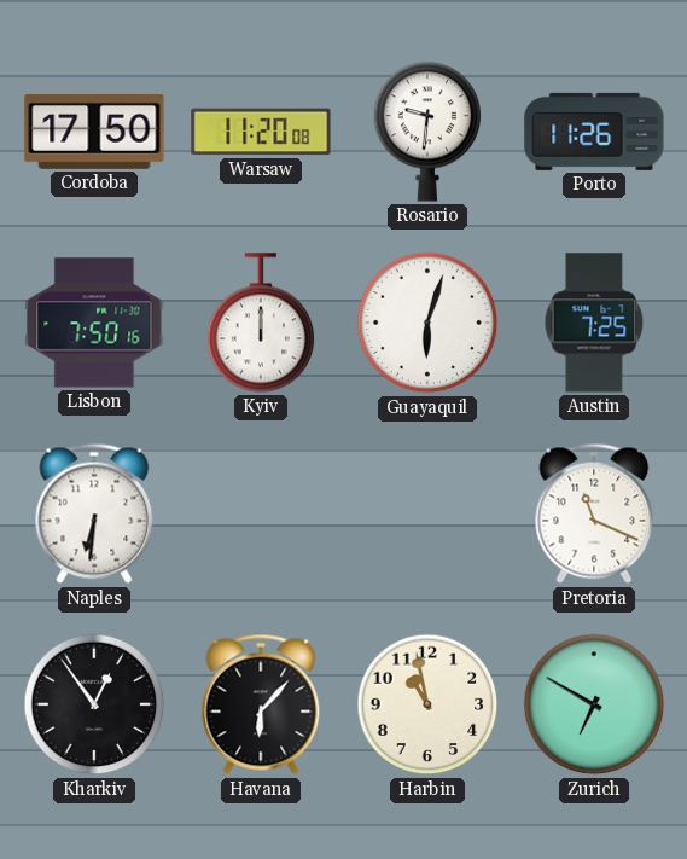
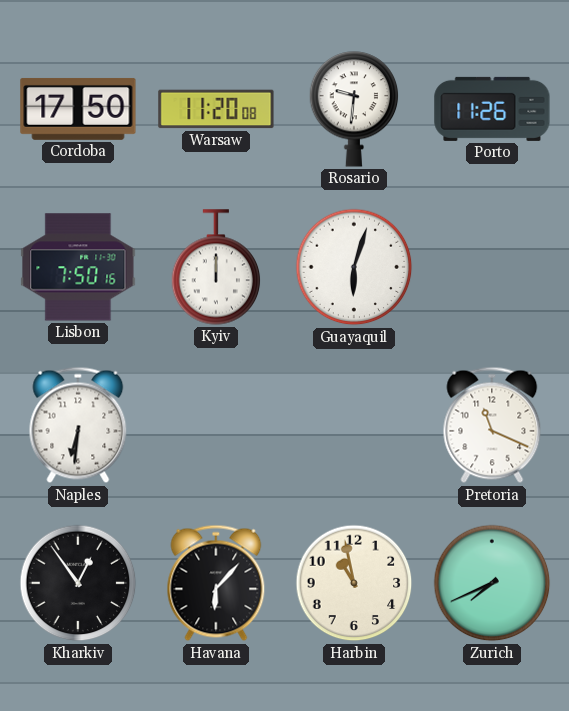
Austin: 7:25 -> none (594, 323)
Zurich: 6:50 -> 7:41 (492, 583)
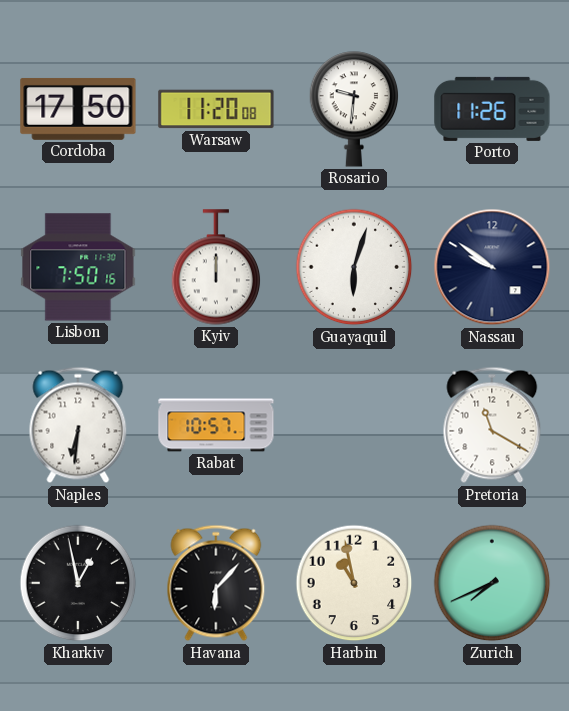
Nassau: none -> 9:51 (492, 267)
Rabat: none -> 10:57 (216, 425)
Pretoria: 11:19 -> 11:20 (492, 425)
Kharkiv: 12:54 -> 12:58 (78, 583)
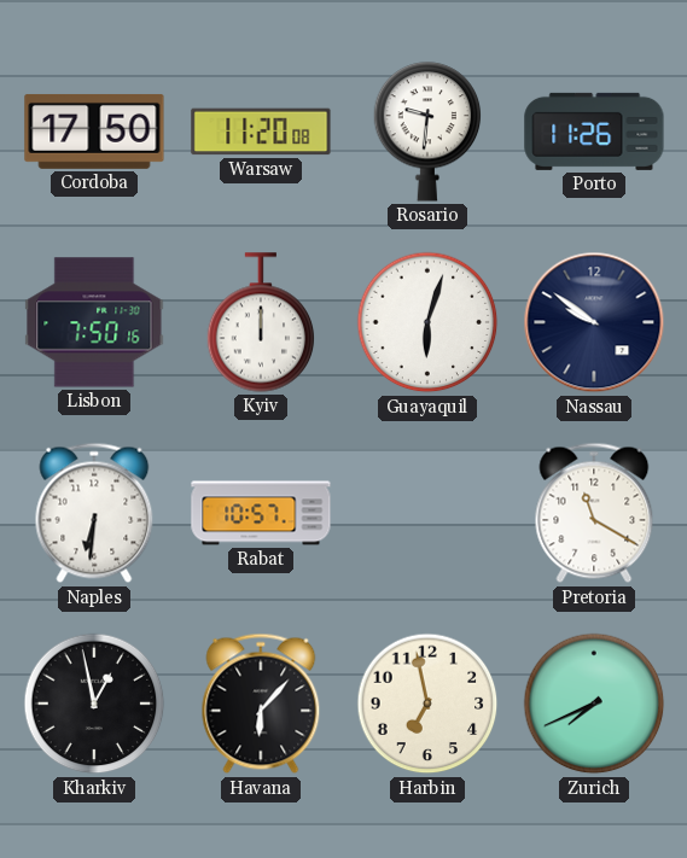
Harbin: 10:58 -> 6:58 (427, 704)
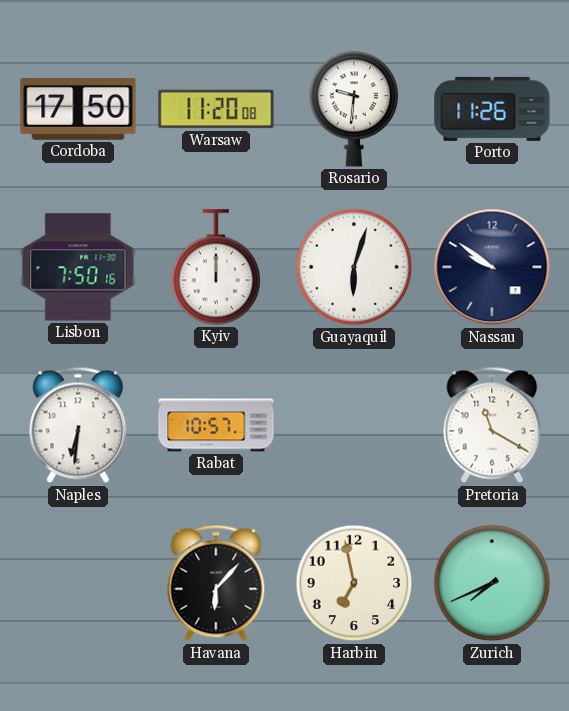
Kharkiv: 12:58 -> none (94, 704)
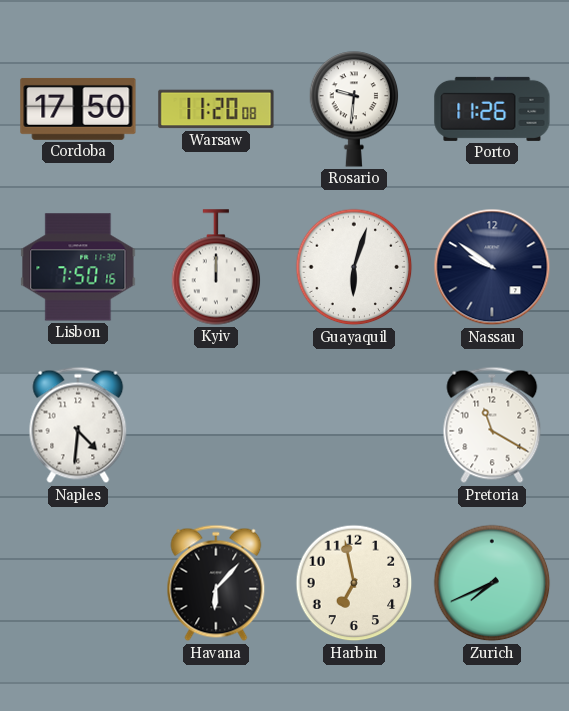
Naples: 6:31 -> 4:31 (78, 425)
Rabat: 10:57 -> none (216, 425)
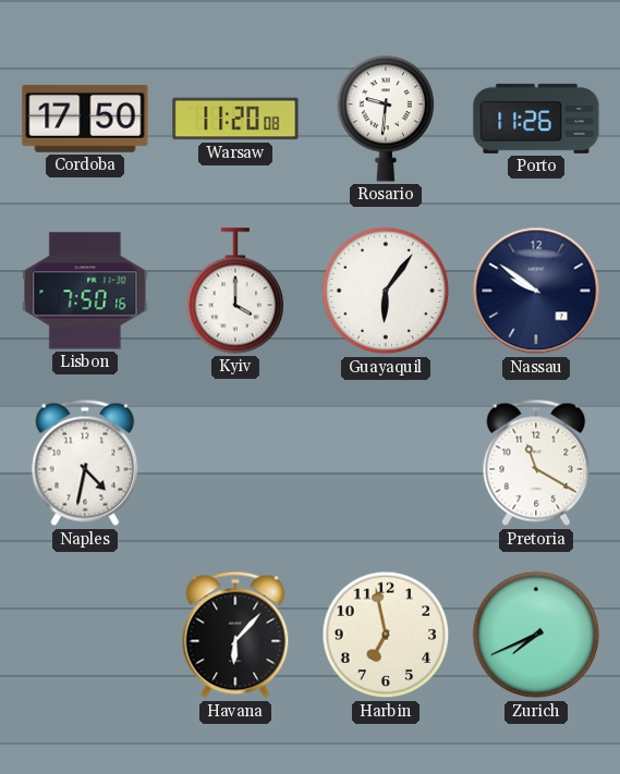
Kyiv: 12:00 -> 4:00 (235, 291)
Guayaquil: 6:03 -> 6:06 (386, 291)
Naples: 4:31 -> 4:32 (85, 463)
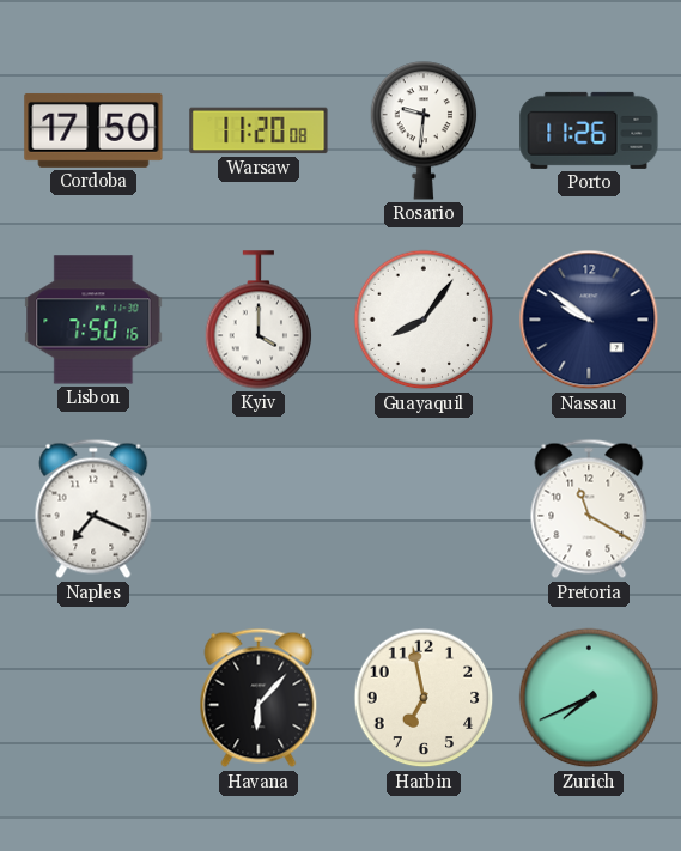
Guayaquil: 6:06 -> 8:06 (424, 320)
Naples: 4:32 -> 7:19 (93, 509)
